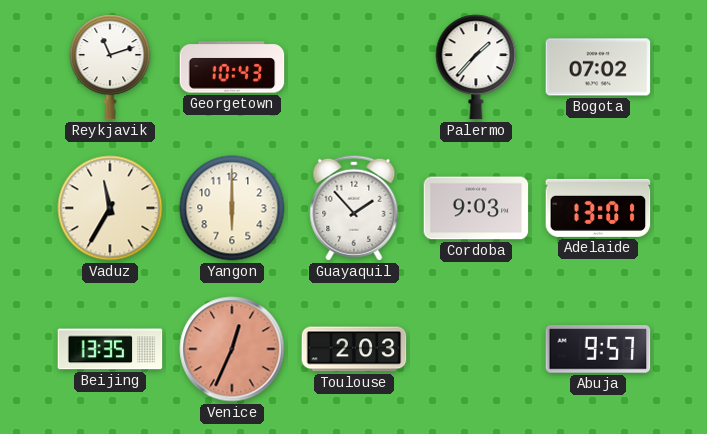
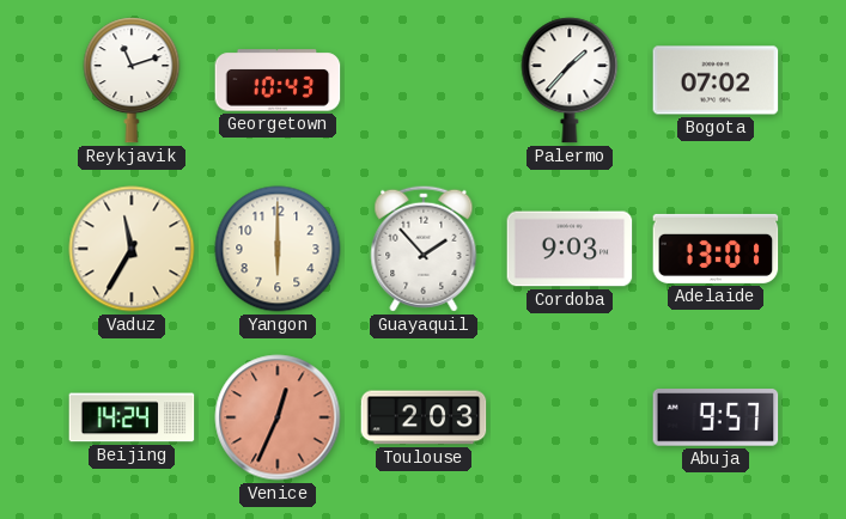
Beijing: 13:35 -> 14:24 (132, 417)
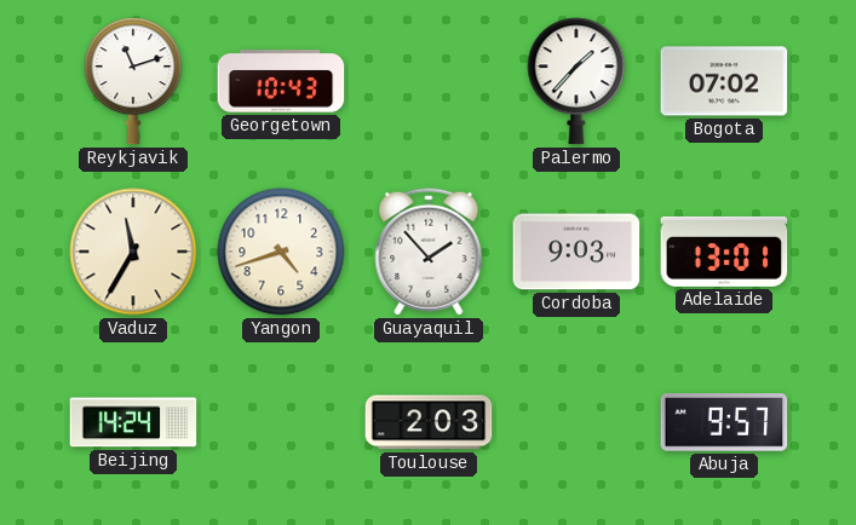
Yangon: 6:00 -> 4:42 (281, 252)
Venice: 12:34 -> none (278, 417)
